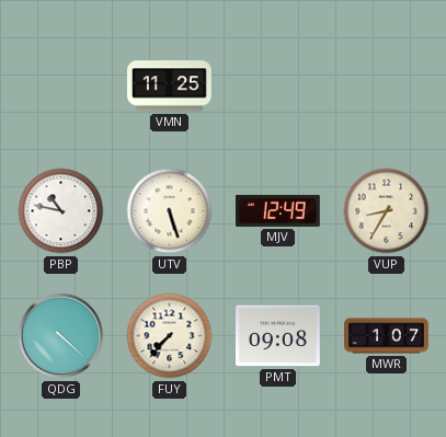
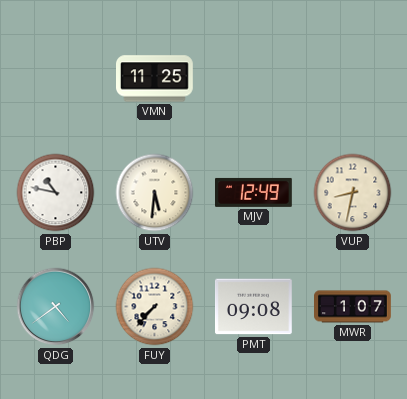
UTV: 5:27 -> 5:31 (155, 193)
VUP: 8:35 -> 8:32 (353, 193)
QDG: 4:22 -> 4:39 (56, 307)
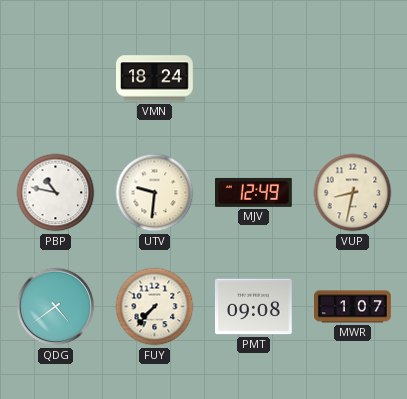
VMN: 11:25 -> 18:24 (155, 79)
UTV: 5:31 -> 9:31 (155, 193)
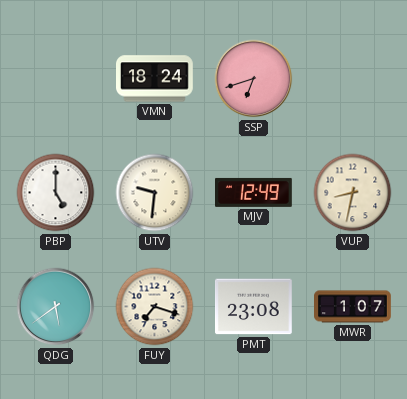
SSP: none -> 6:42 (254, 79)
PBP: 10:47 -> 5:00 (56, 193)
QDG: 4:39 -> 5:39 (56, 307)
FUY: 7:37 -> 7:18 (155, 307)
PMT: 09:08 -> 23:08 (254, 307)
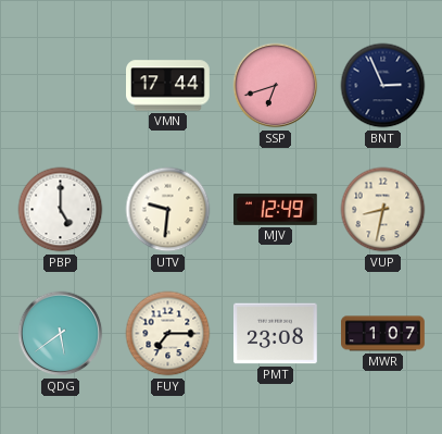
VMN: 18:24 -> 17:44 (168, 86)
BNT: none -> 2:56 (383, 86)
FUY: 7:18 -> 7:15 (168, 334)
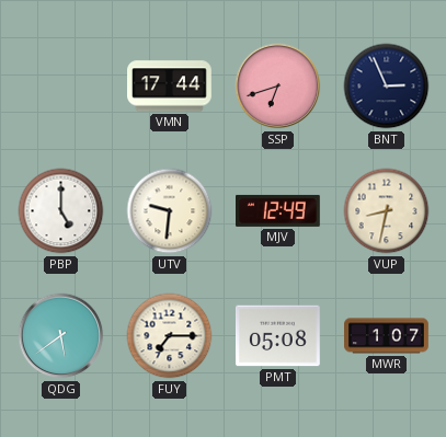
PMT: 23:08 -> 05:08 (278, 336)
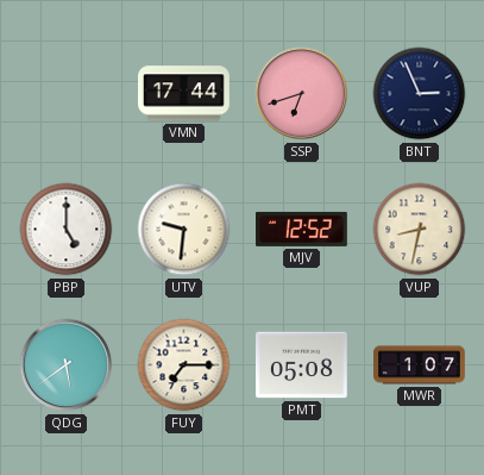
MJV: 12:49 -> 12:52 (302, 229)
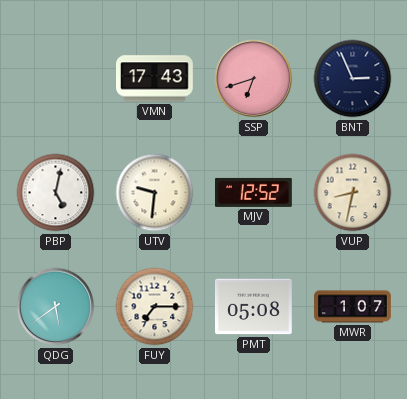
VMN: 17:44 -> 17:43 (155, 79)
PBP: 5:00 -> 5:02 (56, 193)
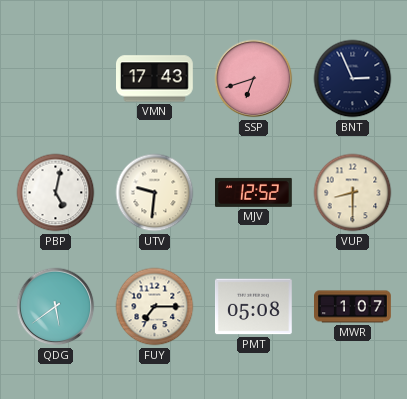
VUP: 8:32 -> 8:30 (353, 193)
